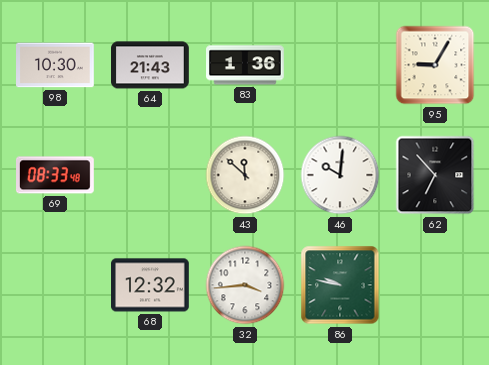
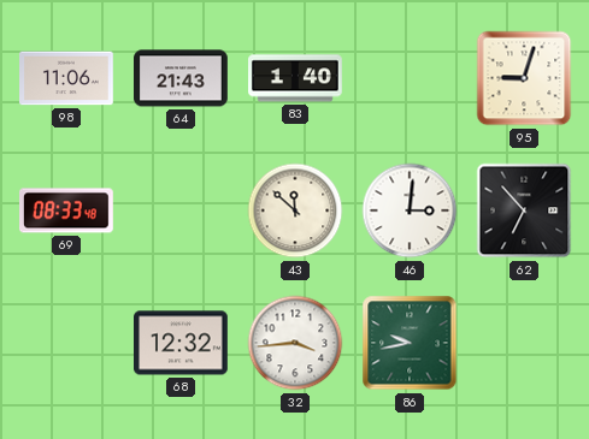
98: 10:30 -> 11:06 (67, 78)
83: 1:36 -> 1:40 (296, 78)
95: 9:05 -> 9:03 (524, 78)
46: 10:01 -> 3:01 (410, 210)
86: 9:47 -> 9:43 (410, 343)
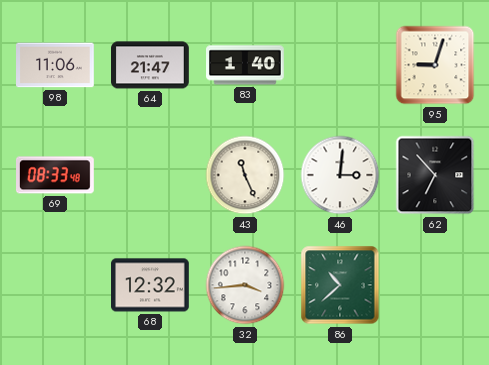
64: 21:43 -> 21:47 (151, 65)
43: 11:52 -> 11:26 (245, 175)
86: 9:43 -> 10:38 (340, 285)
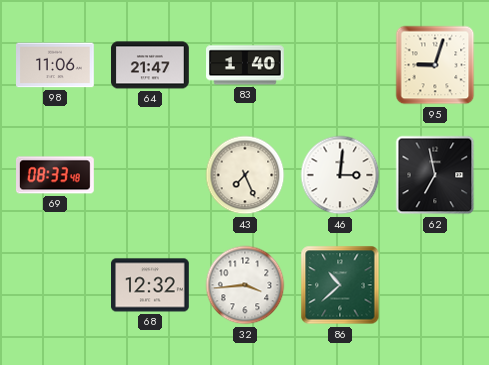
43: 11:26 -> 7:26 (245, 175)
62: 6:53 -> 6:58 (435, 175)
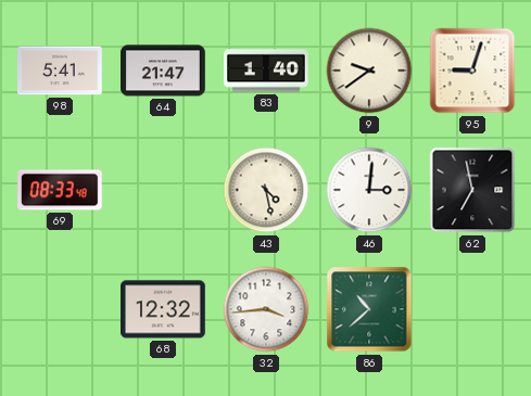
98: 11:06 -> 5:41 (61, 71)
9: none -> 9:39 (369, 71)
43: 7:26 -> 4:28 (266, 190)
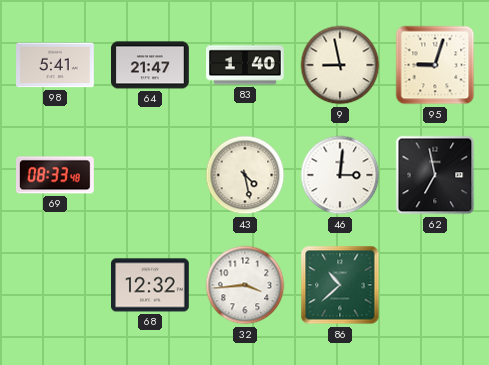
9: 9:39 -> 8:58 (340, 65)
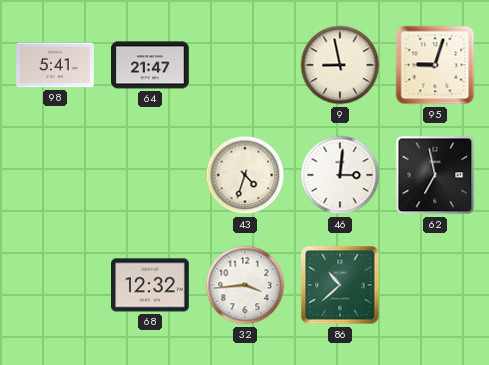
83: 1:40 -> none (246, 65)
69: 08:33 -> none (56, 175)
43: 4:28 -> 4:33 (245, 175)
